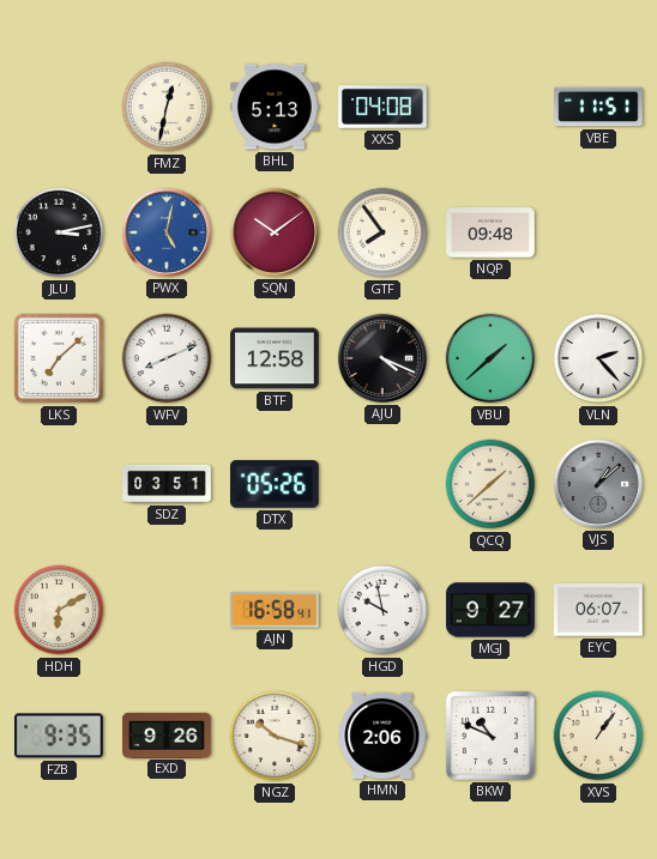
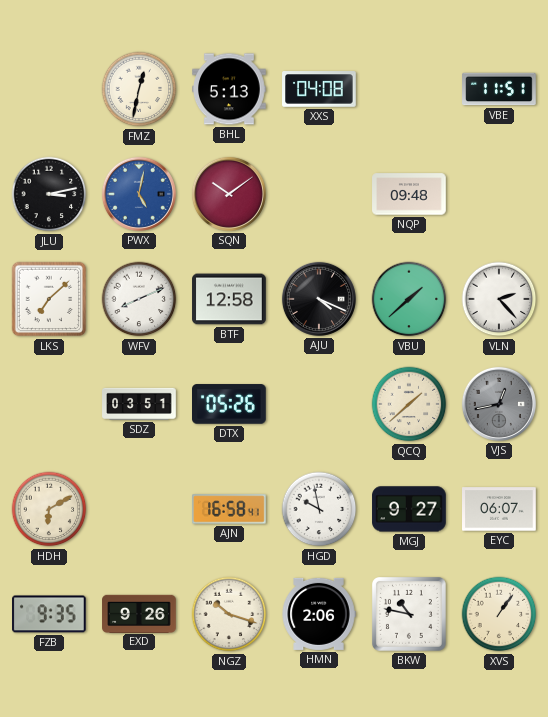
GTF: 7:54 -> none (382, 232)
VJS: 1:08 -> 12:43 (499, 404)
BKW: 10:49 -> 10:47 (409, 614)
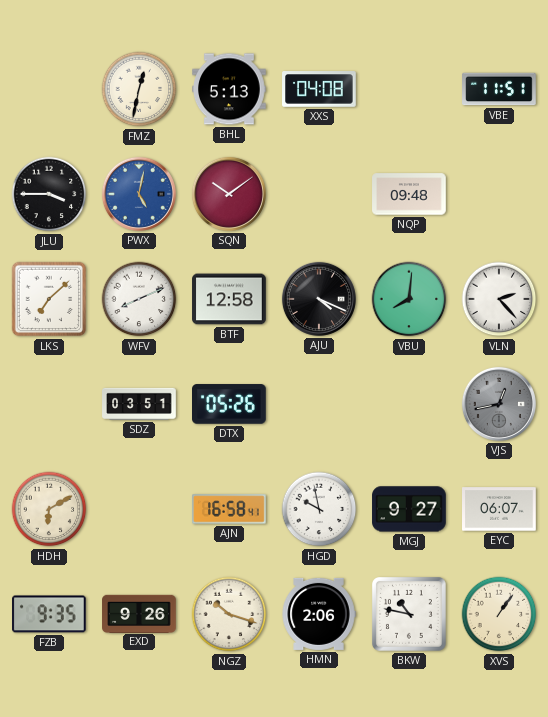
JLU: 3:13 -> 3:45 (49, 194)
VBU: 1:38 -> 8:01 (409, 299)
QCQ: 1:38 -> none (409, 404)
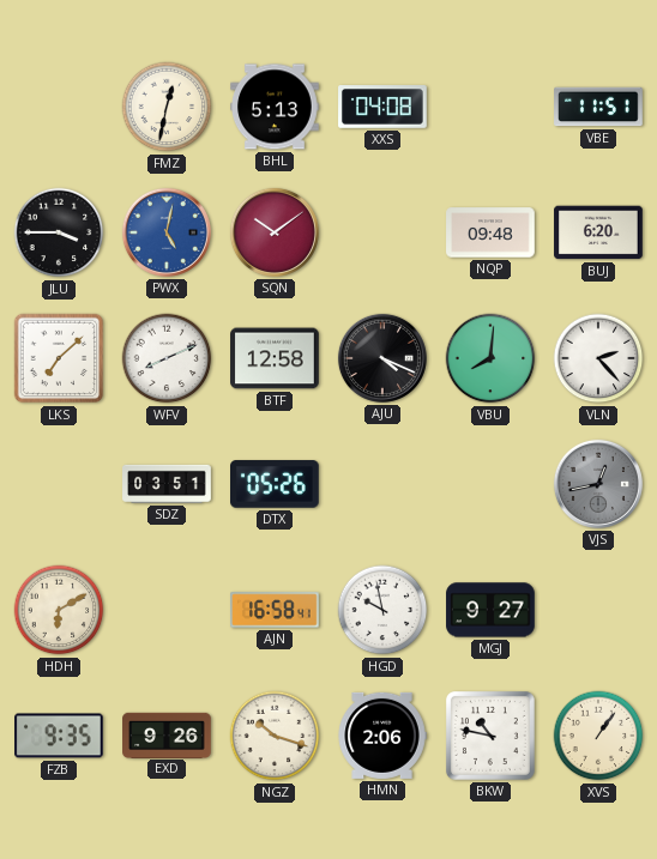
BUJ: none -> 6:20 (598, 232)
EYC: 06:07 -> none (499, 509)
